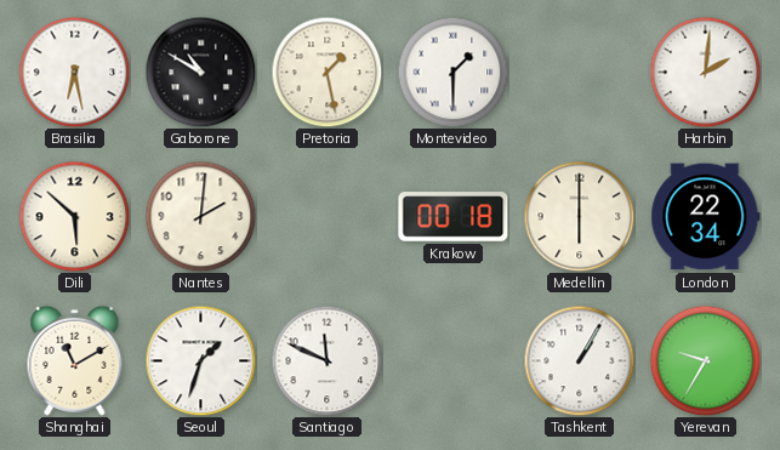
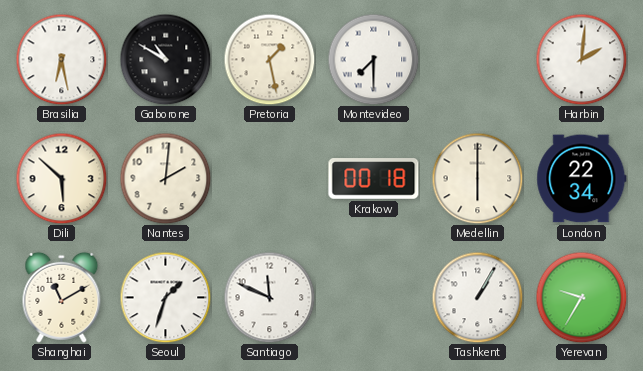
Montevideo: 1:30 -> 7:30 (373, 59)
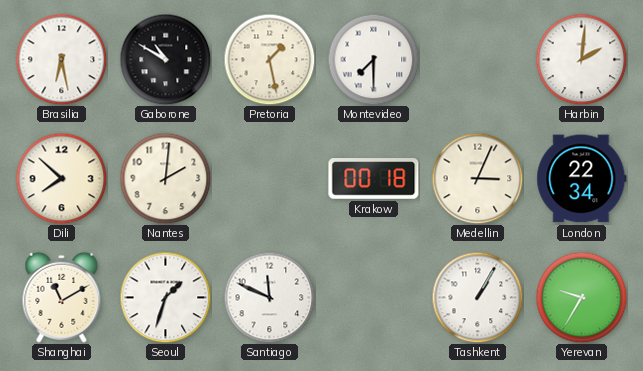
Dili: 5:52 -> 7:52 (61, 178)
Medellin: 6:00 -> 3:04 (477, 178)
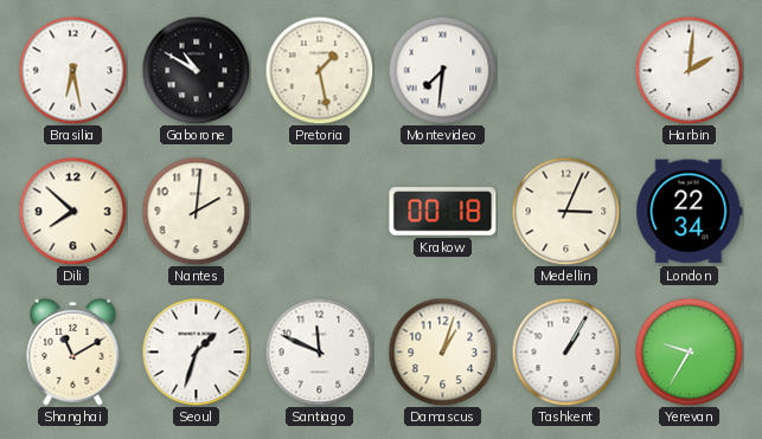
Montevideo: 7:30 -> 7:31 (442, 70)
Damascus: none -> 1:03 (442, 351)
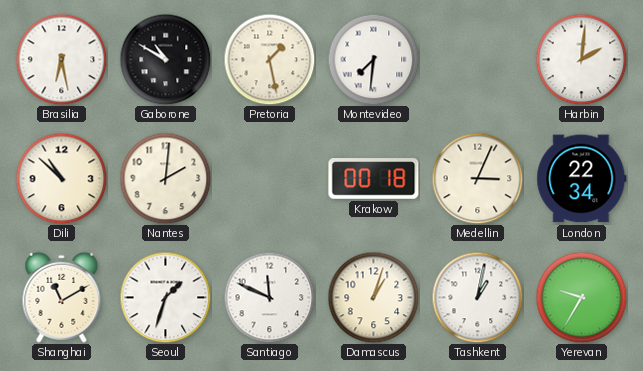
Dili: 7:52 -> 10:52 (61, 178)
Tashkent: 1:05 -> 1:02 (477, 297)
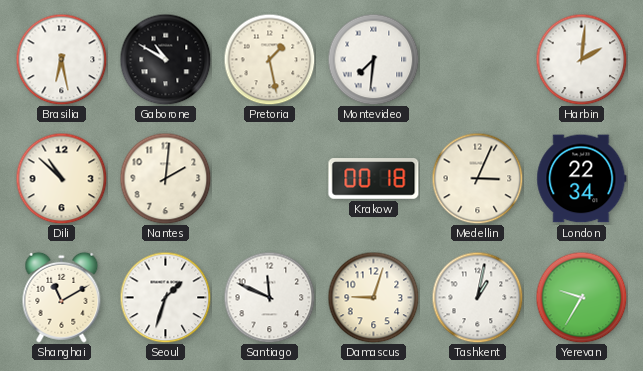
Damascus: 1:03 -> 9:03 (373, 297)
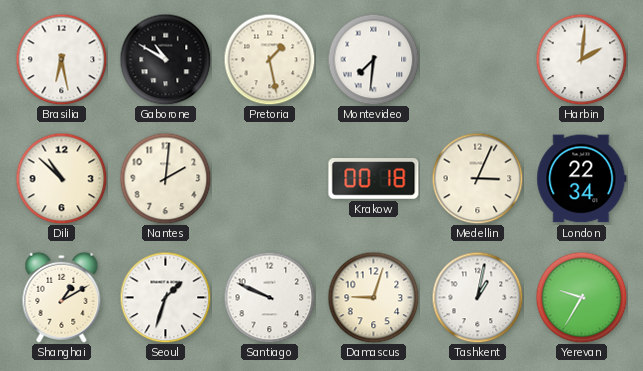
Shanghai: 11:10 -> 1:10 (62, 297)
Santiago: 11:49 -> 9:49 (269, 297)
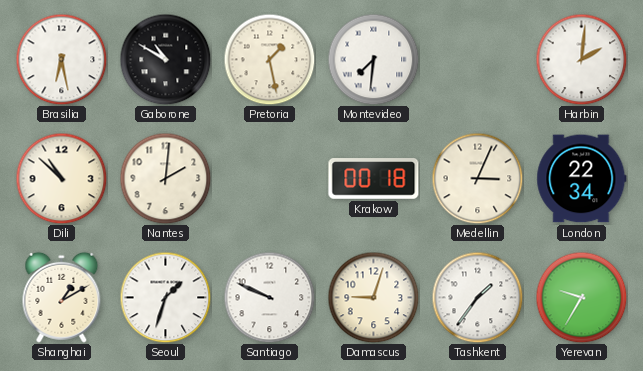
Tashkent: 1:02 -> 1:36 (477, 297)
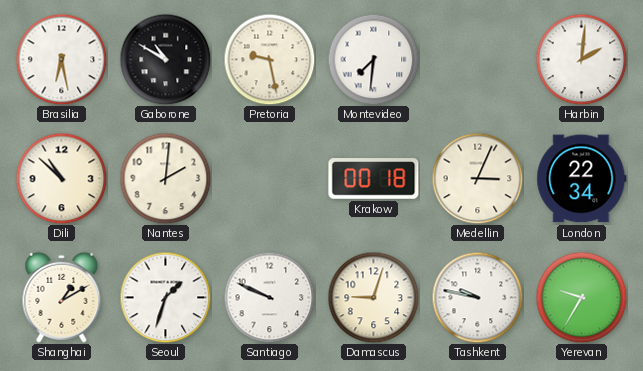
Pretoria: 1:28 -> 9:28 (269, 59)
Tashkent: 1:36 -> 9:47 (477, 297)
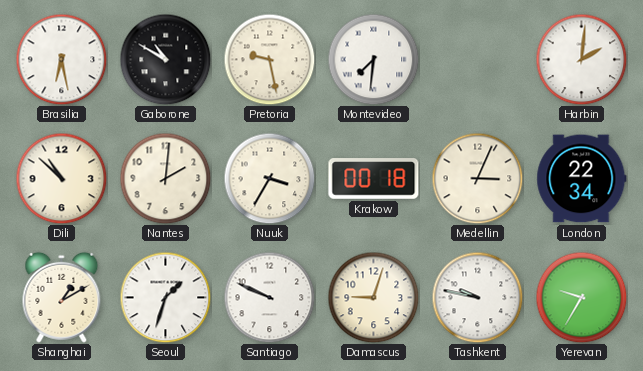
Nuuk: none -> 3:35 (269, 178)
